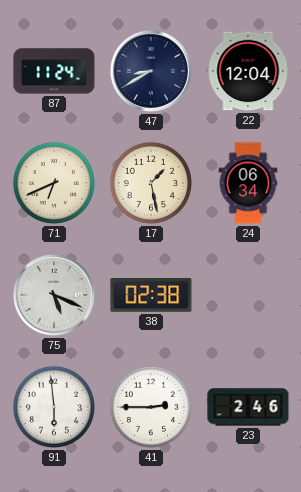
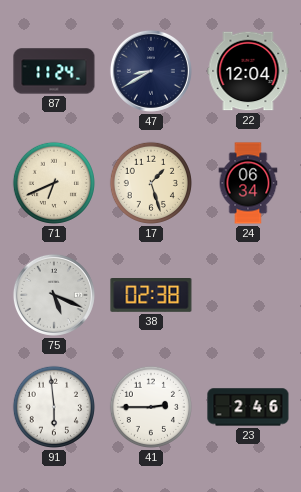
17: 1:28 -> 1:27 (151, 183)
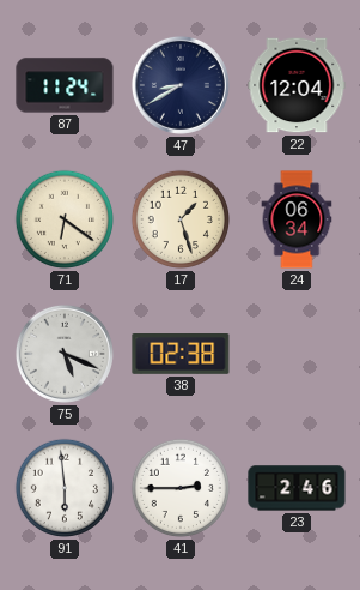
71: 6:41 -> 6:21 (65, 219)
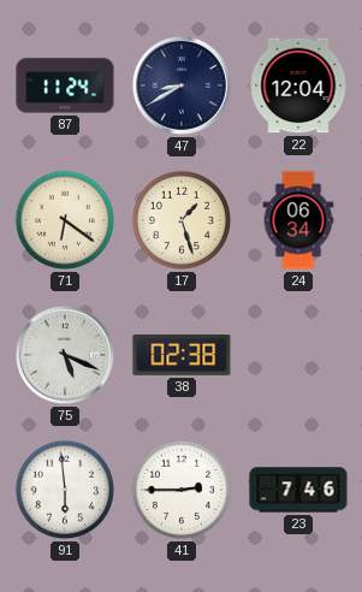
23: 2:46 -> 7:46 (298, 490)
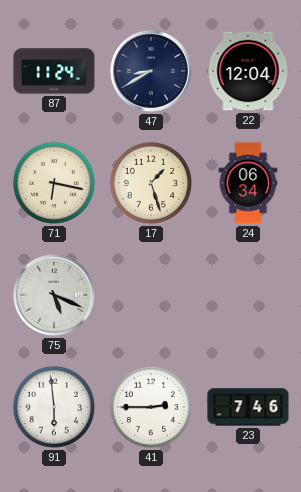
71: 6:21 -> 6:17 (54, 183)
38: 02:38 -> none (182, 356)
